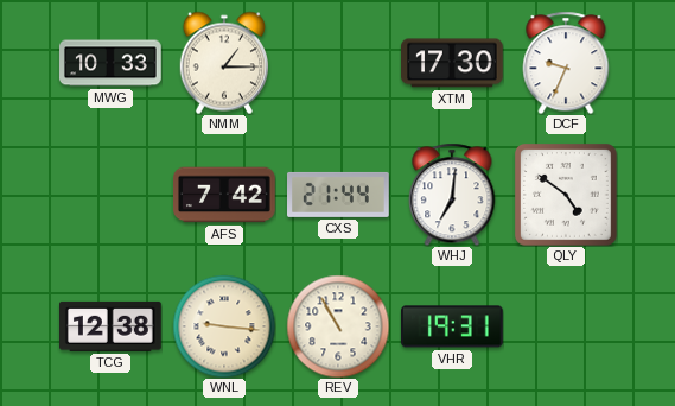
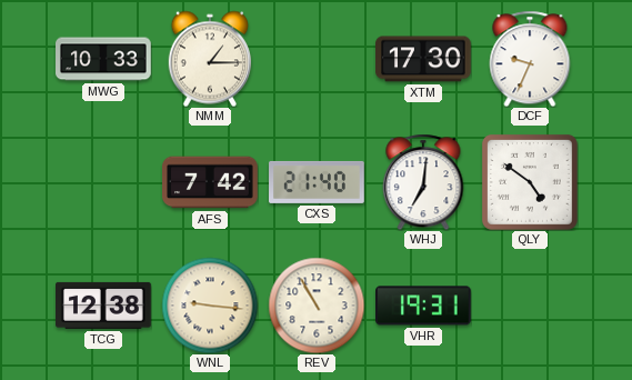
CXS: 21:44 -> 21:40 (318, 182)
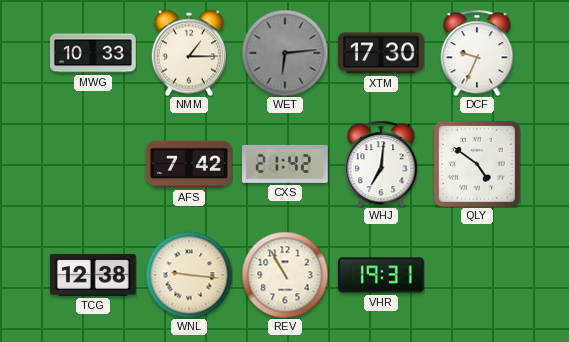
WET: none -> 6:14 (285, 53)
CXS: 21:40 -> 21:42 (286, 164)
